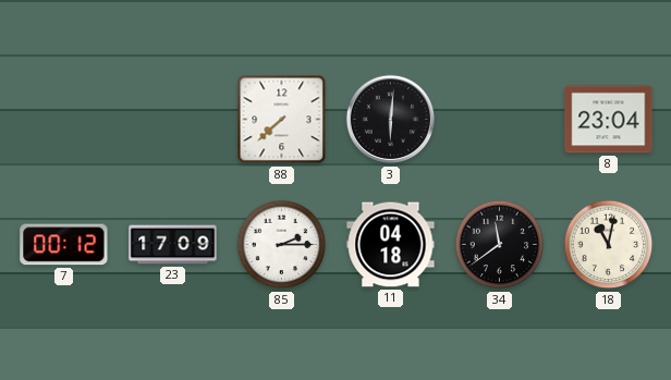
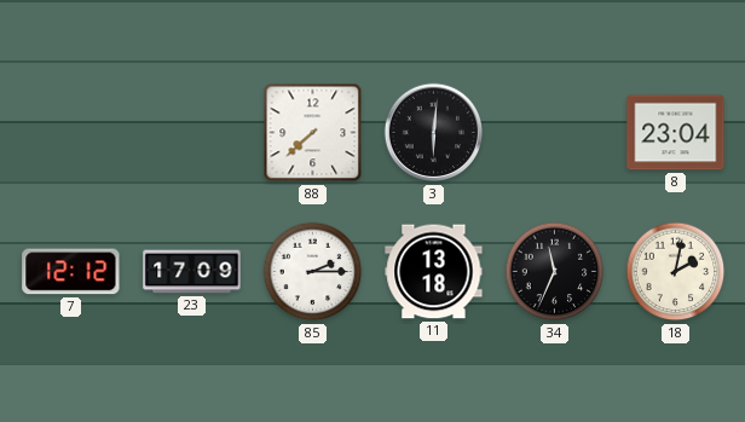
7: 00:12 -> 12:12 (71, 272)
11: 04:18 -> 13:18 (434, 272)
34: 11:39 -> 11:34 (555, 272)
18: 11:02 -> 2:02 (676, 272)
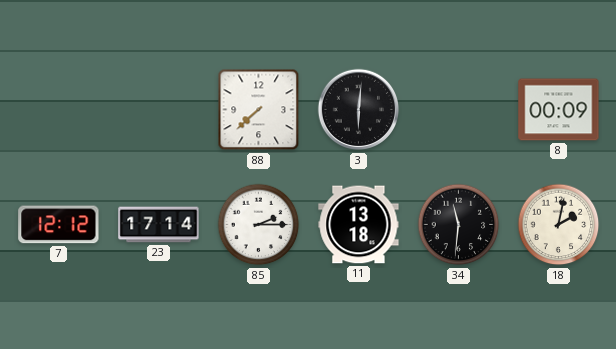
8: 23:04 -> 00:09 (559, 110)
23: 17:09 -> 17:14 (159, 225)
34: 11:34 -> 11:31 (459, 225)
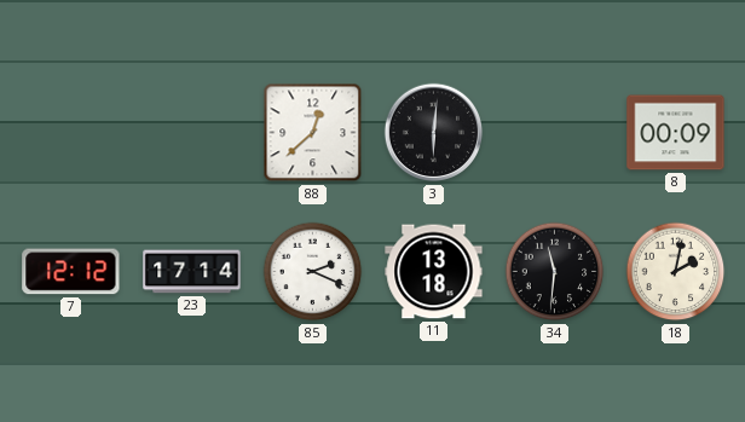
88: 7:38 -> 12:38 (313, 133)
85: 2:15 -> 2:19 (313, 272)
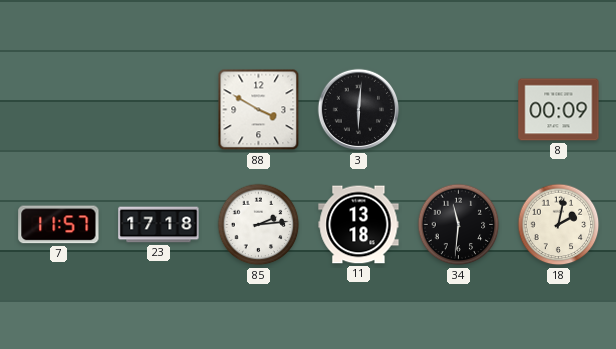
88: 12:38 -> 3:50 (259, 110)
7: 12:12 -> 11:57 (59, 225)
23: 17:14 -> 17:18 (159, 225)
85: 2:19 -> 2:14 (259, 225)
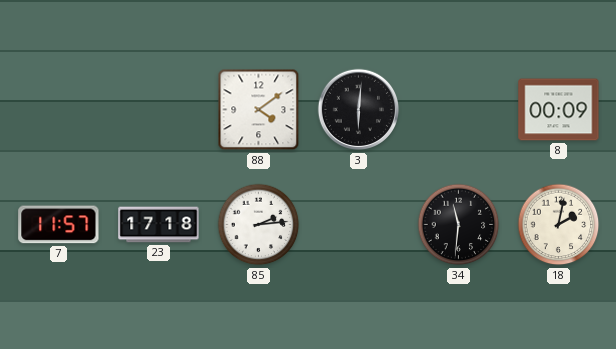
88: 3:50 -> 4:09 (259, 110)
11: 13:18 -> none (359, 225)
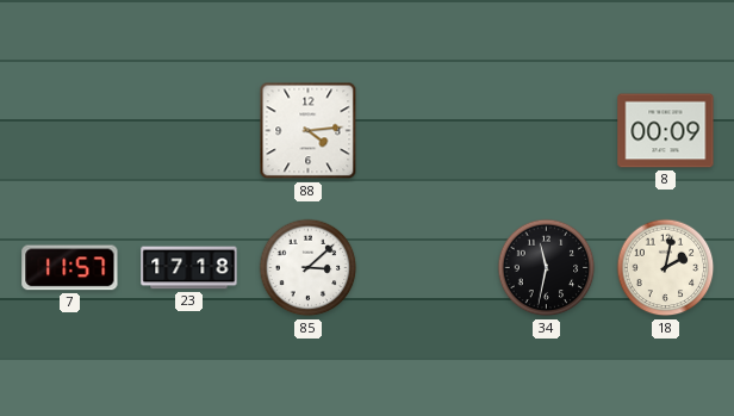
88: 4:09 -> 4:14 (309, 131)
3: 6:01 -> none (359, 110)
85: 2:14 -> 3:08 (309, 268)
34: 11:31 -> 11:32 (547, 268)
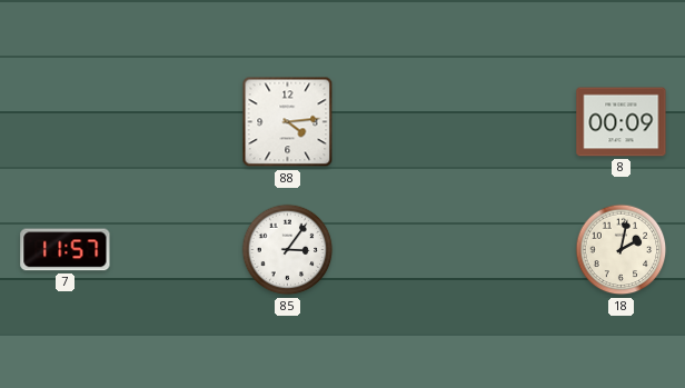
23: 17:18 -> none (189, 268)
85: 3:08 -> 3:06 (288, 250)
34: 11:32 -> none (547, 268)
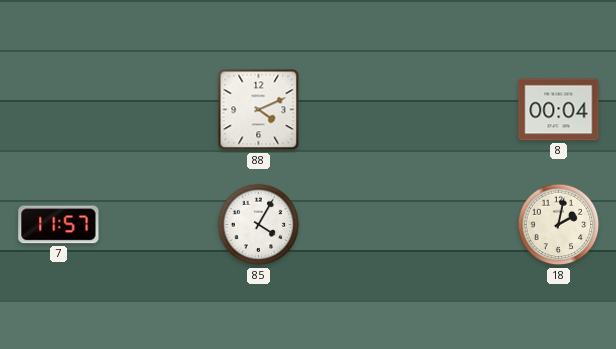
88: 4:14 -> 4:11 (259, 110)
8: 00:09 -> 00:04 (559, 110)
85: 3:06 -> 4:05 (259, 225)
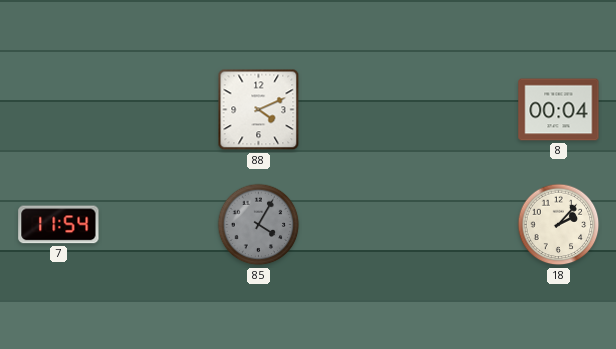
7: 11:57 -> 11:54 (59, 225)
85 dial: white -> grey (259, 225)
18: 2:02 -> 2:07 (559, 225)
